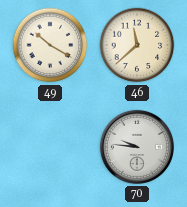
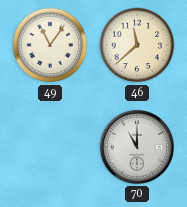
49: 10:20 -> 11:06 (50, 45)
70: 9:46 -> 11:00 (137, 147)
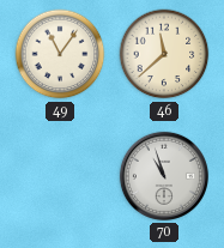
70: 11:00 -> 10:57 (164, 176)
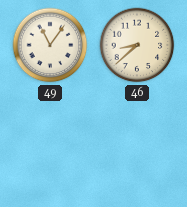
46: 11:38 -> 8:38 (137, 45)
70: 10:57 -> none (164, 176)
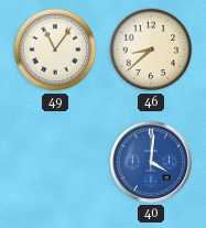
40: none -> 4:01 (151, 162)
